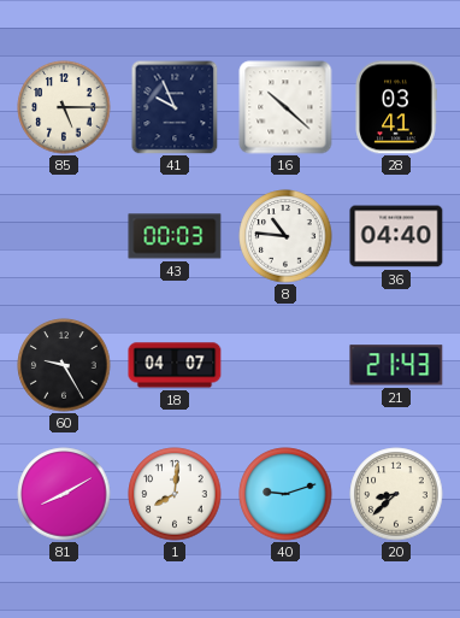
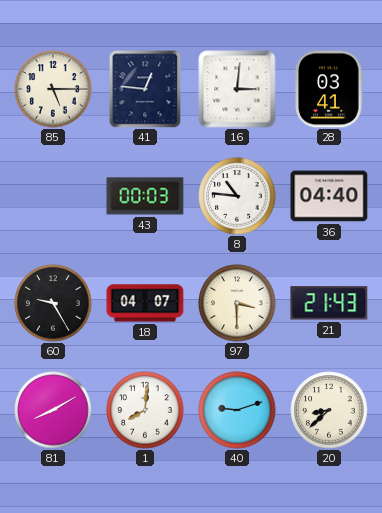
41: 9:56 -> 12:46 (145, 89)
16: 10:22 -> 3:01 (237, 89)
97: none -> 3:30 (237, 303)
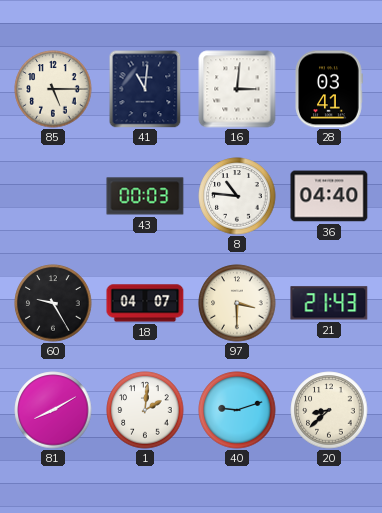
41: 12:46 -> 11:01 (145, 89)
1: 8:01 -> 2:01 (145, 410)
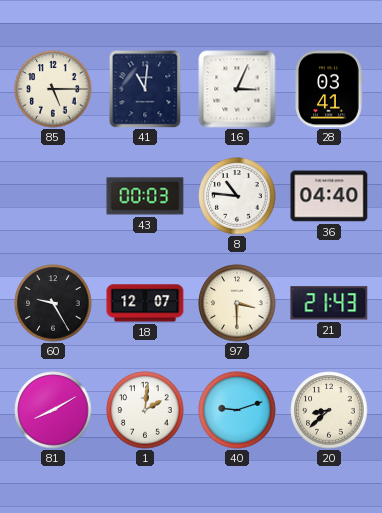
16: 3:01 -> 3:04 (237, 89)
18: 04:07 -> 12:07 (145, 303)
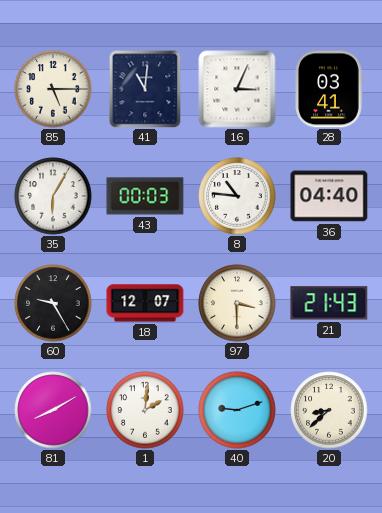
35: none -> 6:05 (53, 196)
